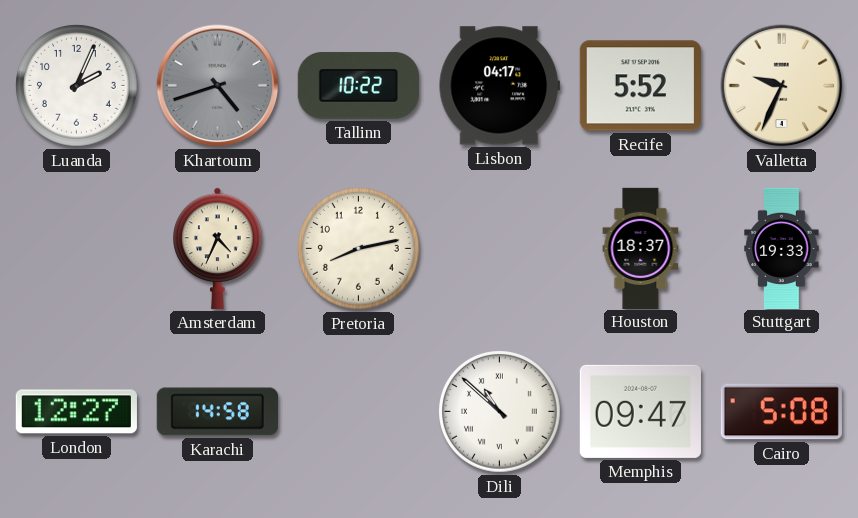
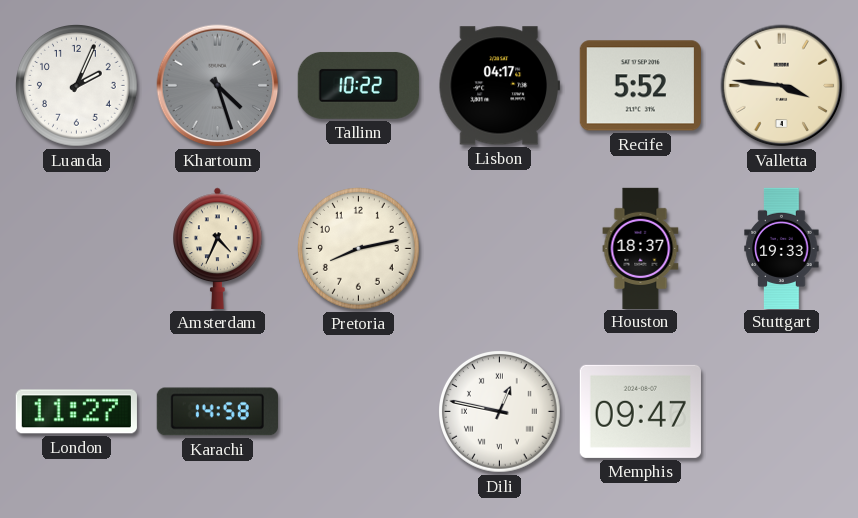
Khartoum: 4:42 -> 4:27 (218, 86)
Valletta: 9:34 -> 3:46 (782, 86)
London: 12:27 -> 11:27 (76, 412)
Dili: 10:52 -> 12:47 (500, 412)
Cairo: 5:08 -> none (781, 412)
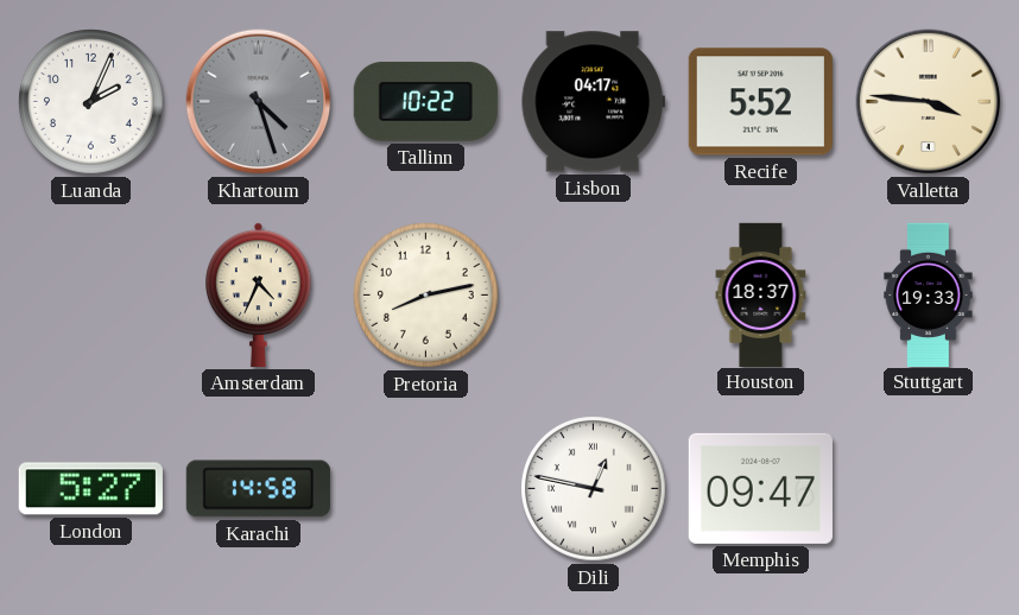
London: 11:27 -> 5:27 (90, 489)
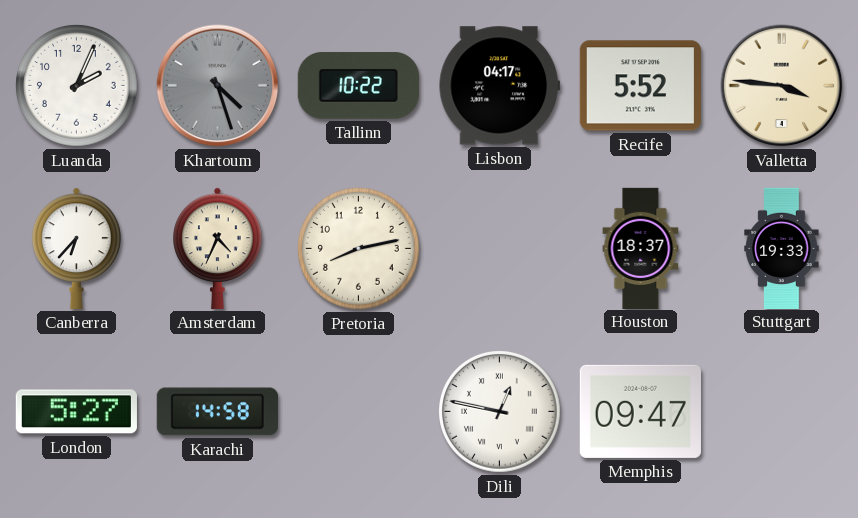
Canberra: none -> 6:37 (77, 248)
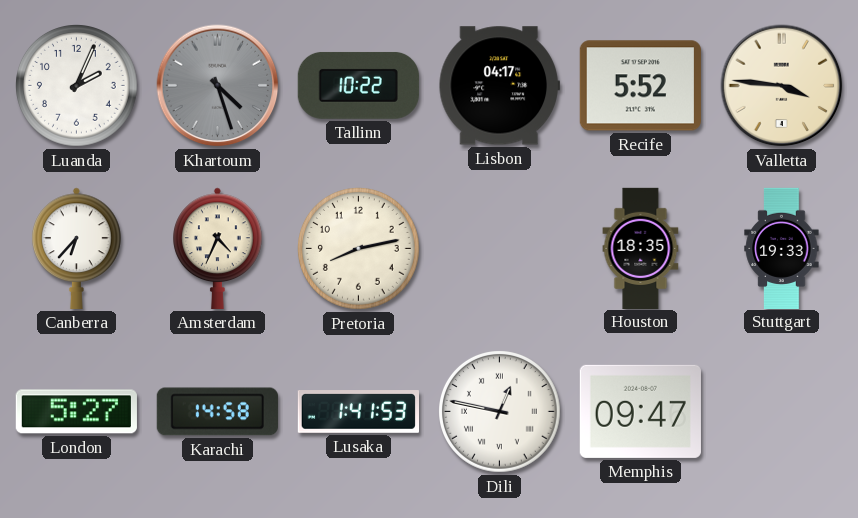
Houston: 18:37 -> 18:35 (641, 248)
Lusaka: none -> 1:41 (358, 412)
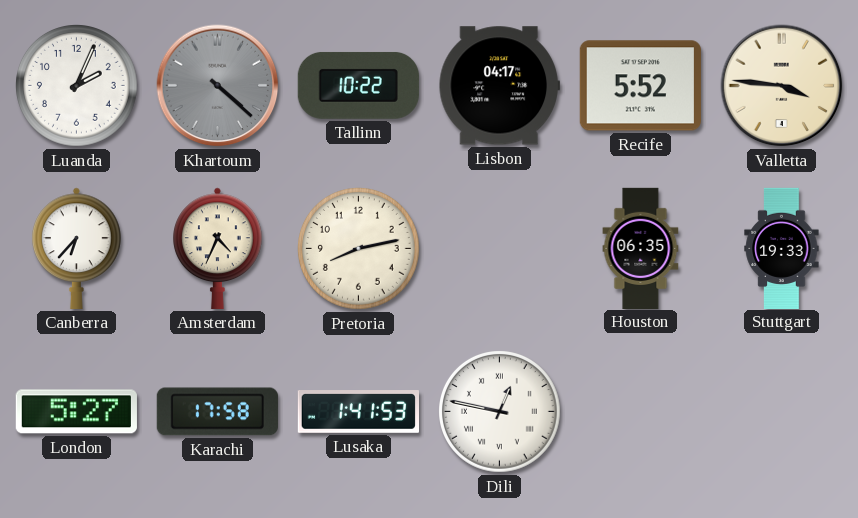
Khartoum: 4:27 -> 4:22 (218, 86)
Houston: 18:35 -> 06:35 (641, 248)
Karachi: 14:58 -> 17:58 (217, 412)
Memphis: 09:47 -> none (640, 411)
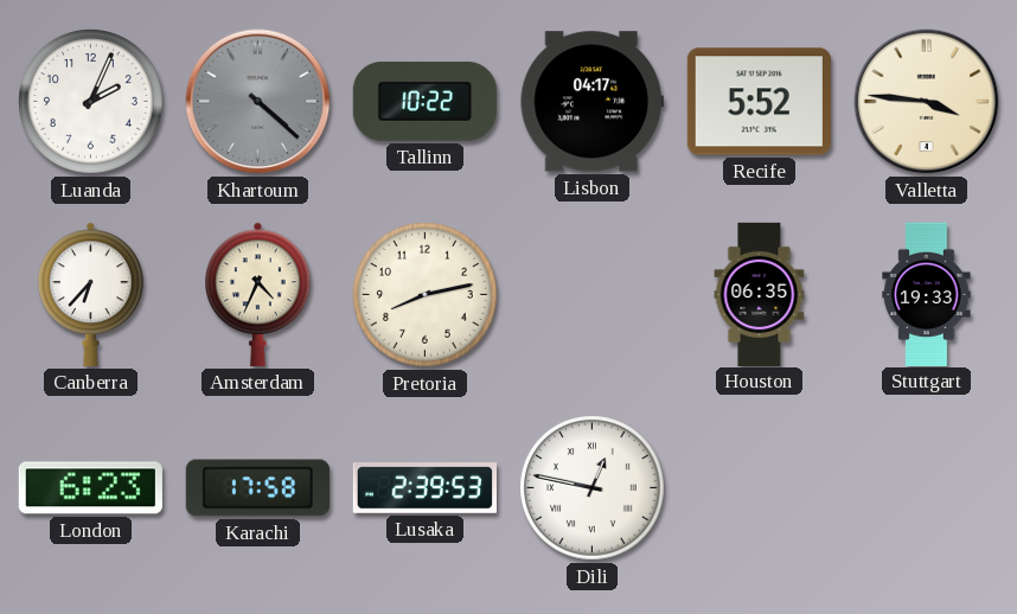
London: 5:27 -> 6:23 (90, 488)
Lusaka: 1:41 -> 2:39 (424, 488)
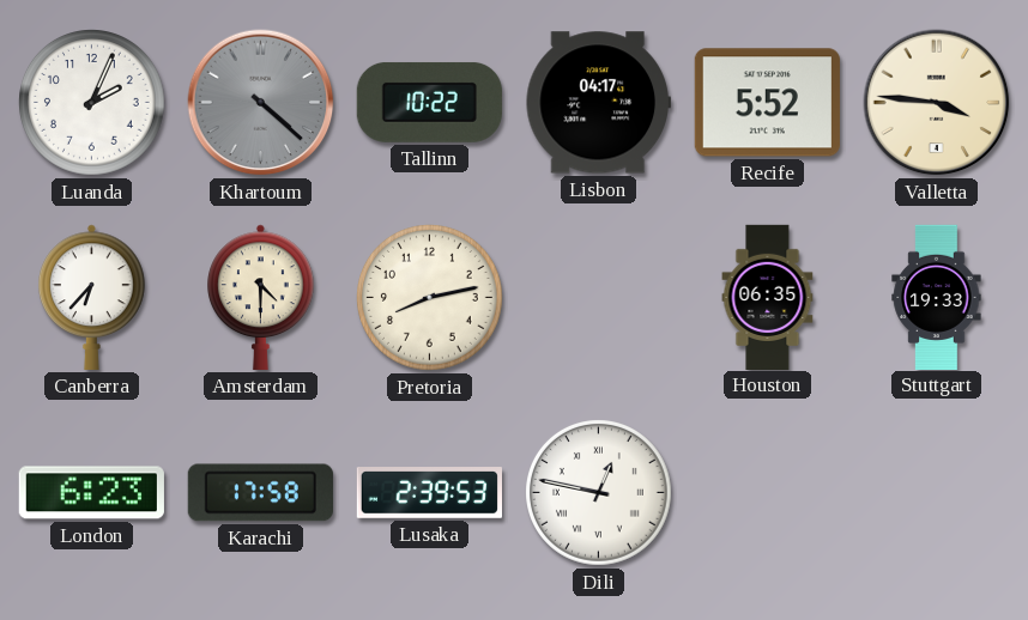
Amsterdam: 4:34 -> 4:30 (261, 297)
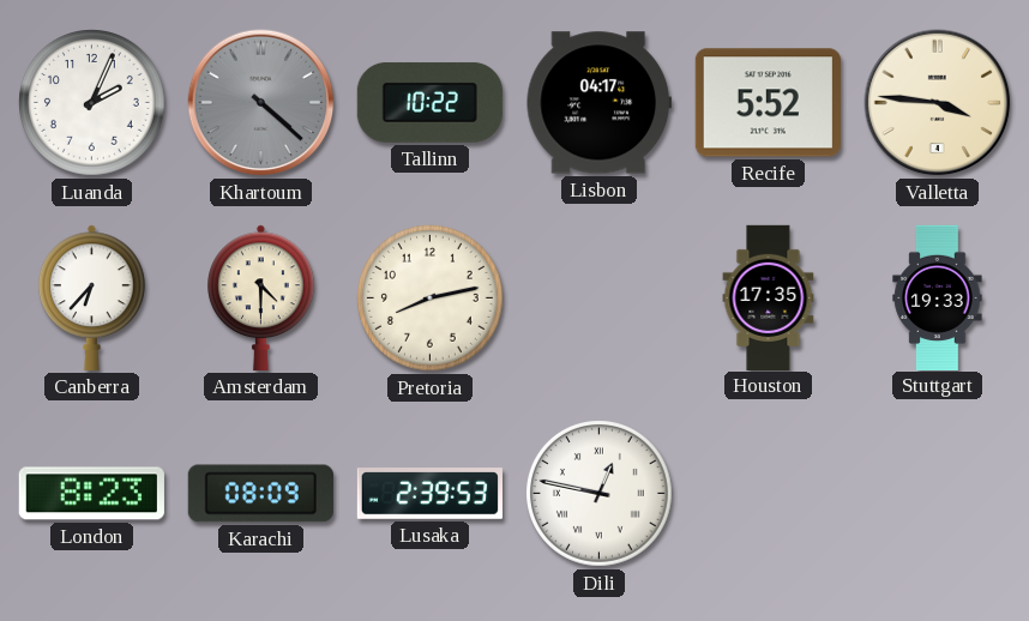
Houston: 06:35 -> 17:35 (769, 297)
London: 6:23 -> 8:23 (91, 494)
Karachi: 17:58 -> 08:09 (260, 494)
